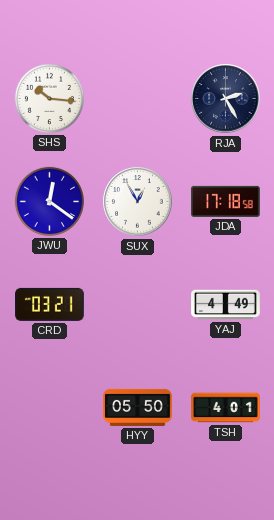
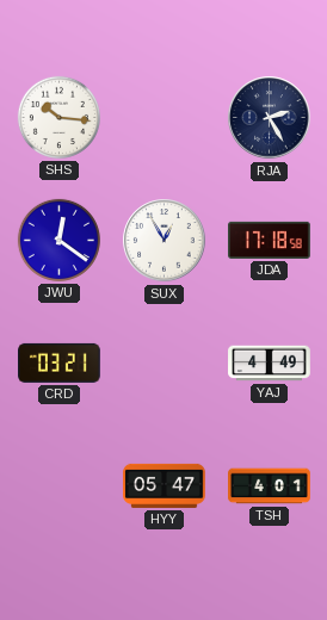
HYY: 05:50 -> 05:47 (165, 485)
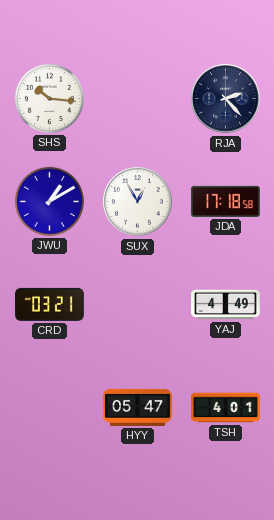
RJA: 2:25 -> 2:23 (226, 99)
JWU: 12:21 -> 1:10 (49, 201)
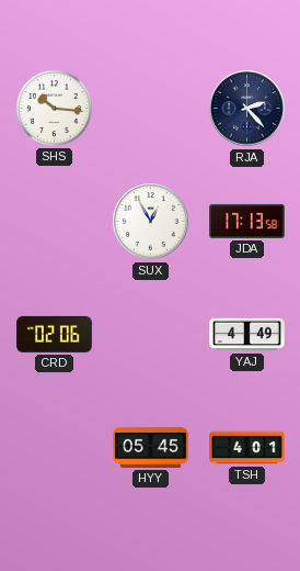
JWU: 1:10 -> none (49, 201)
JDA: 17:18 -> 17:13 (247, 221)
CRD: 03:21 -> 02:06 (55, 334)
HYY: 05:47 -> 05:45 (151, 447)
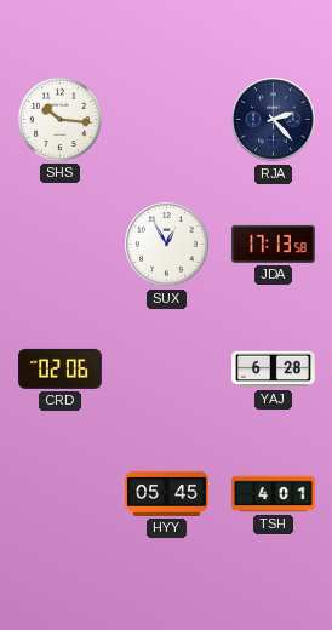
YAJ: 4:49 -> 6:28 (274, 370)
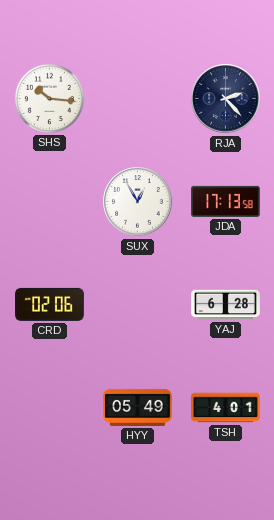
HYY: 05:45 -> 05:49 (138, 407)
